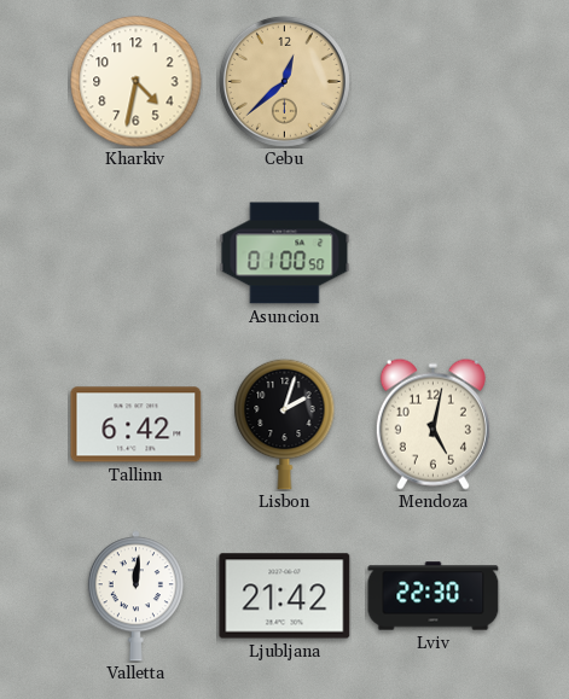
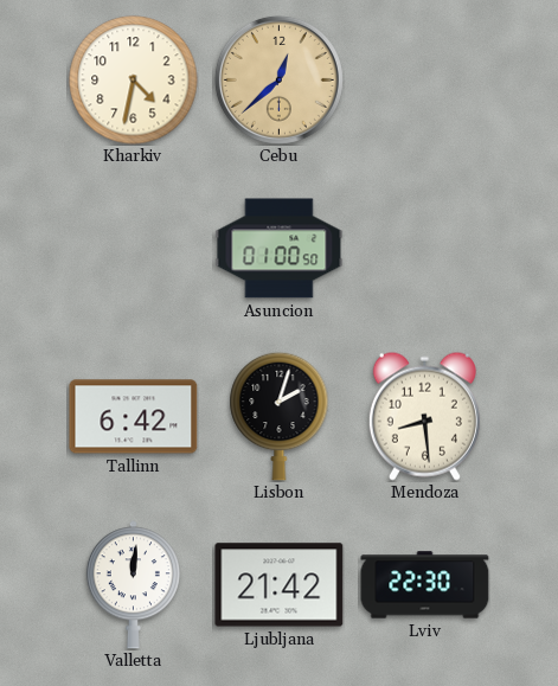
Mendoza: 5:02 -> 8:29 (424, 416)
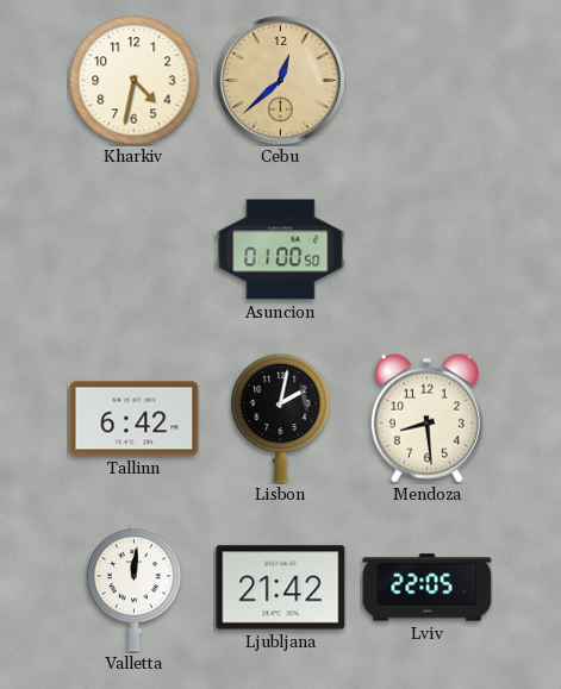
Lisbon: 2:03 -> 2:02 (281, 418)
Lviv: 22:30 -> 22:05 (428, 588)
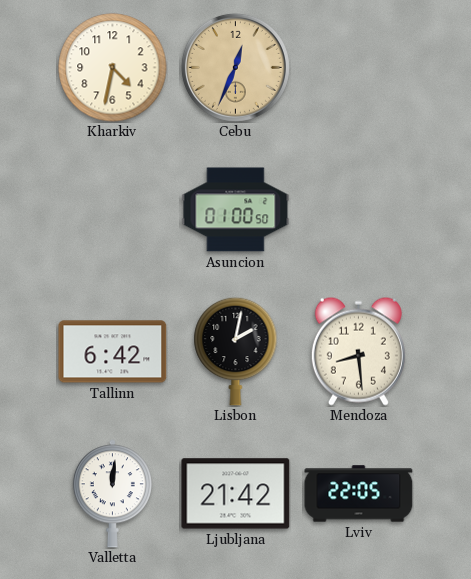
Cebu: 12:38 -> 12:34 (235, 67)
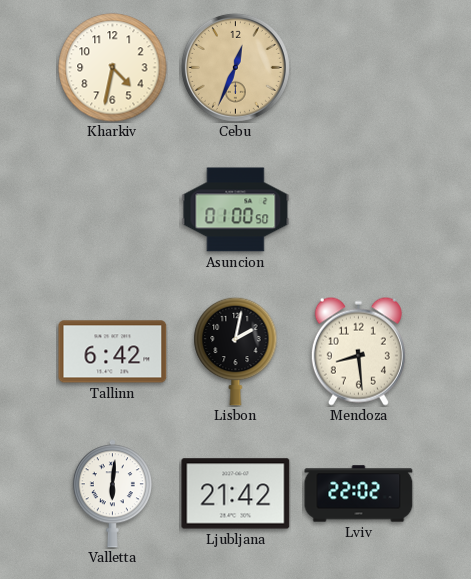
Valletta: 12:01 -> 6:01 (112, 494)
Lviv: 22:05 -> 22:02 (359, 494)
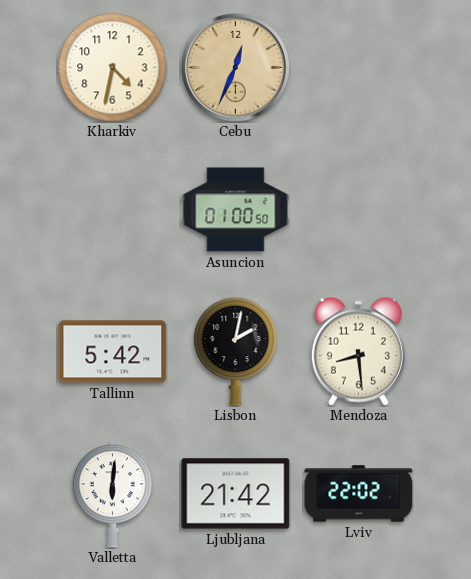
Tallinn: 6:42 -> 5:42 (113, 352)
